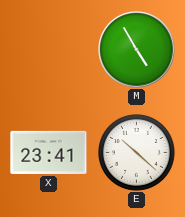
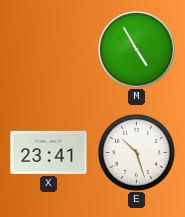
E: 10:22 -> 10:27 (136, 152)
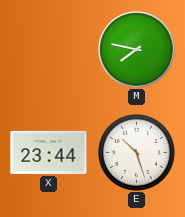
M: 4:55 -> 7:47 (137, 50)
X: 23:41 -> 23:44 (49, 152)
